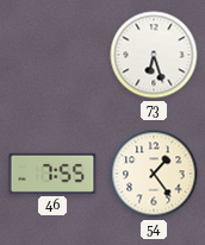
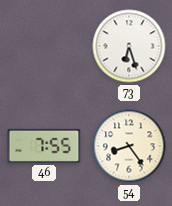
54: 1:24 -> 8:24 (129, 146)
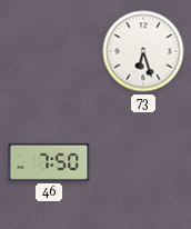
46: 7:55 -> 7:50 (49, 162)
54: 8:24 -> none (129, 146)
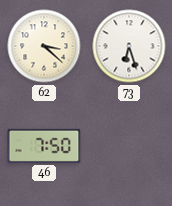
62: none -> 3:22 (44, 46)
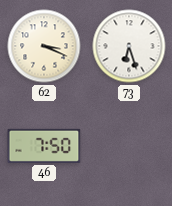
62: 3:22 -> 3:19 (44, 46)
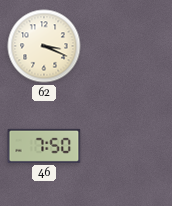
73: 6:27 -> none (129, 46)
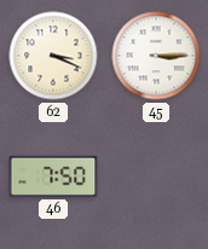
45: none -> 3:15 (156, 56)
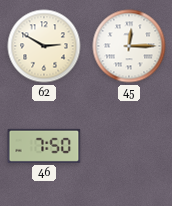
62: 3:19 -> 2:50 (44, 46)
45: 3:15 -> 12:15 (129, 46)
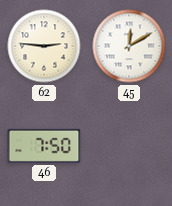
62: 2:50 -> 2:46 (44, 46)
45: 12:15 -> 12:10 (129, 46)
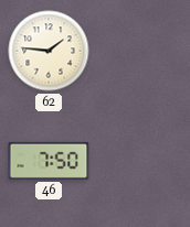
62: 2:46 -> 1:46 (49, 51)
45: 12:10 -> none (129, 46)
